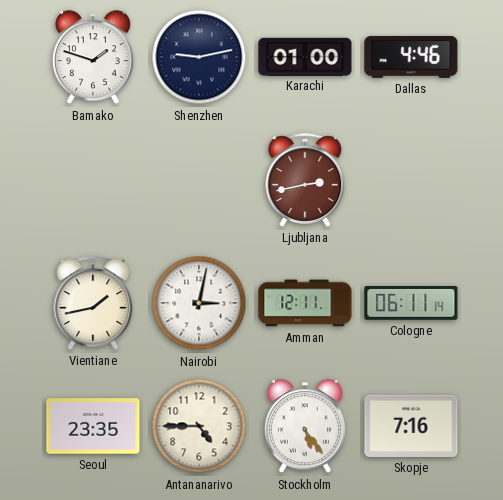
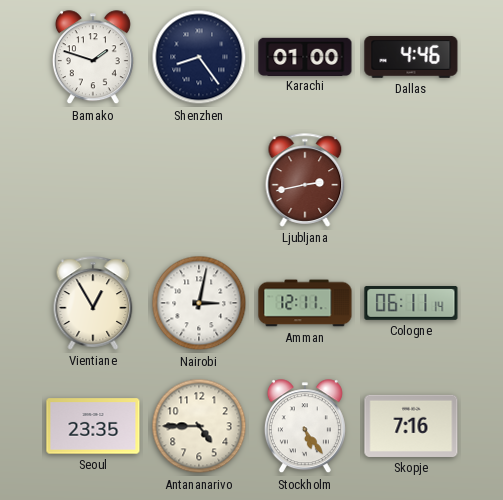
Shenzhen: 9:13 -> 8:24 (199, 57)
Vientiane: 1:43 -> 12:55 (93, 303)
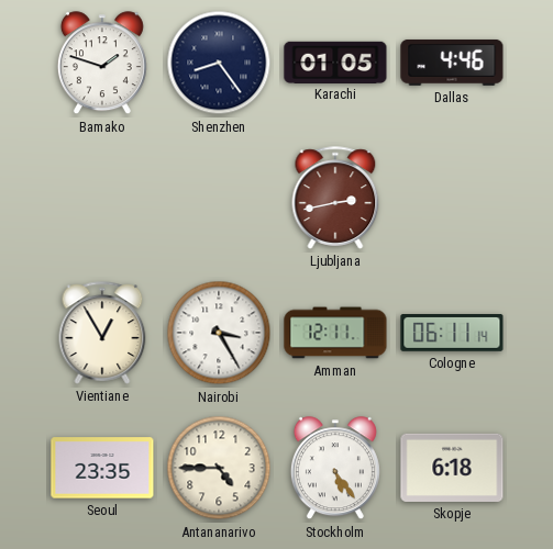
Karachi: 01:00 -> 01:05 (335, 61)
Nairobi: 3:02 -> 3:25 (219, 333)
Skopje: 7:16 -> 6:18 (452, 468)
